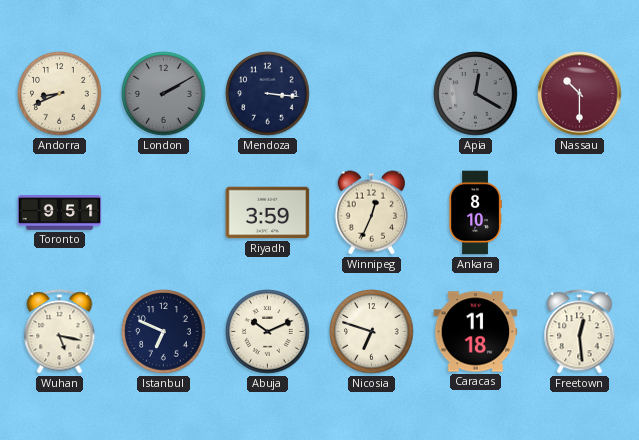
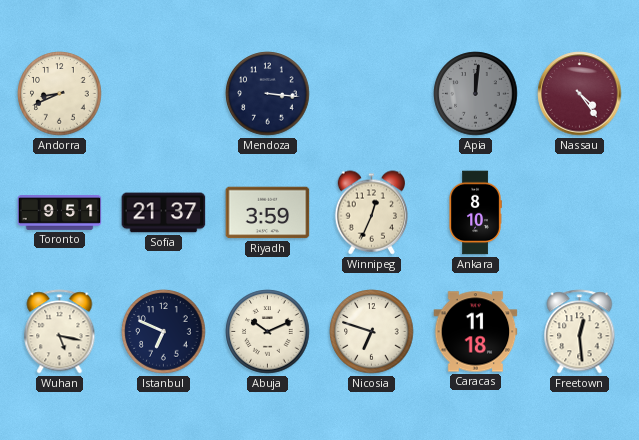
London: 2:10 -> none (164, 94)
Apia: 12:20 -> 12:01 (476, 94)
Nassau: 10:30 -> 4:24 (580, 94)
Sofia: none -> 21:37 (164, 213)
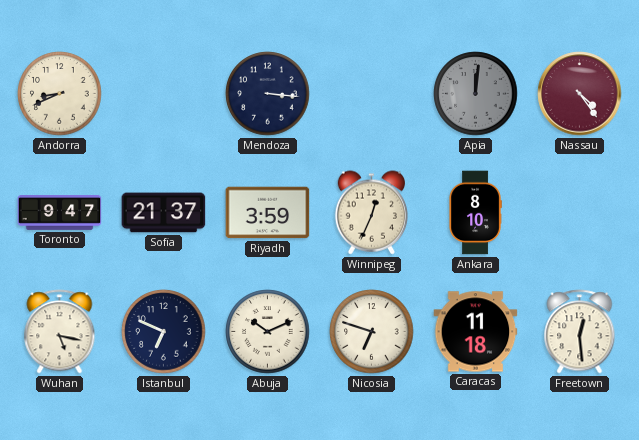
Toronto: 9:51 -> 9:47 (60, 213)
